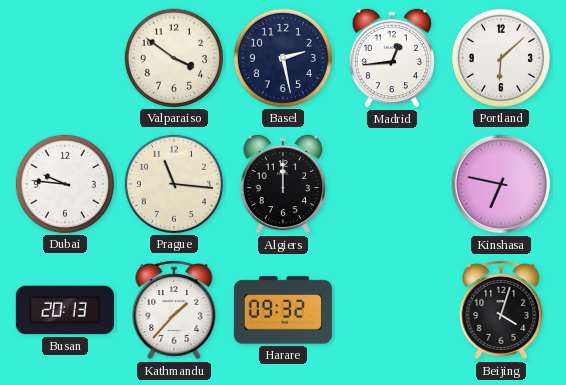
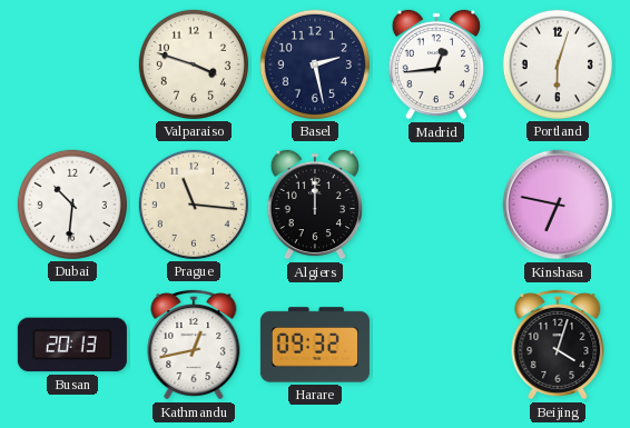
Valparaiso: 3:51 -> 3:48 (194, 64)
Portland: 6:08 -> 6:03 (558, 64)
Dubai: 9:46 -> 10:31 (72, 205)
Kathmandu: 1:37 -> 12:43 (194, 345)
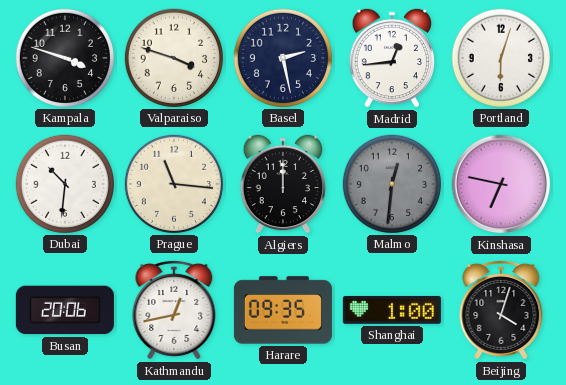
Kampala: none -> 3:48 (65, 58)
Malmo: none -> 12:31 (392, 184)
Busan: 20:13 -> 20:06 (65, 310)
Harare: 09:32 -> 09:35 (283, 310)
Shanghai: none -> 1:00 (392, 310)
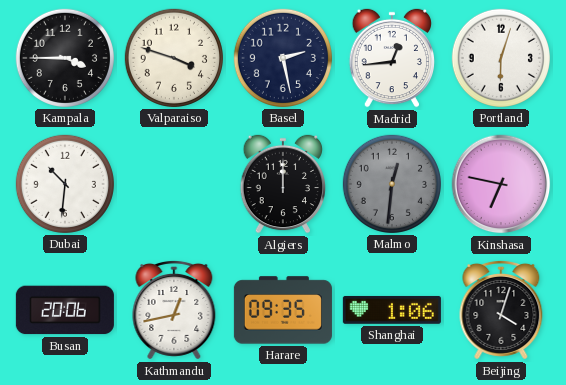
Kampala: 3:48 -> 3:45 (65, 58)
Prague: 11:16 -> none (174, 184)
Shanghai: 1:00 -> 1:06 (392, 310)
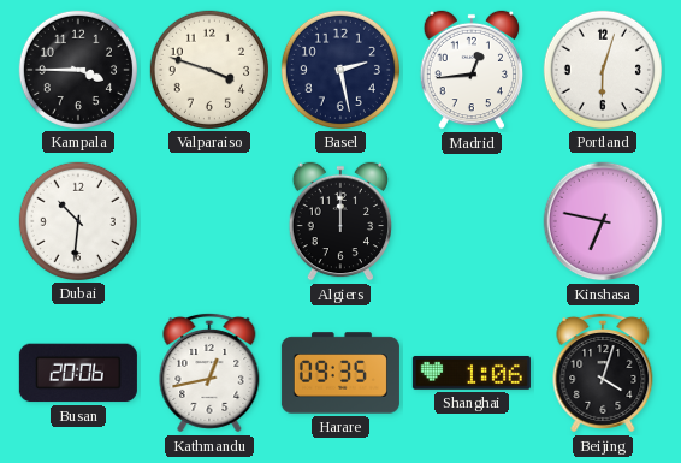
Malmo: 12:31 -> none (392, 184)
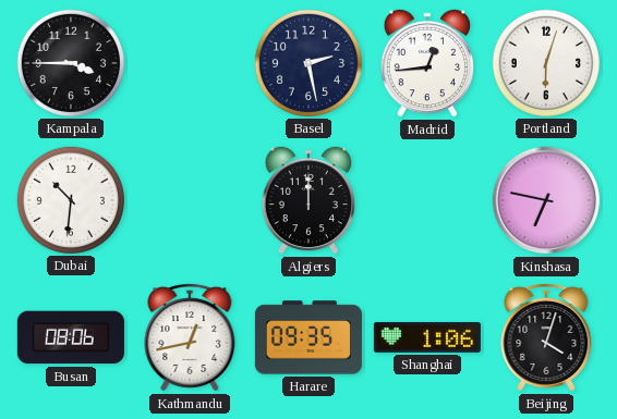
Valparaiso: 3:48 -> none (209, 70)
Busan: 20:06 -> 08:06 (71, 337)
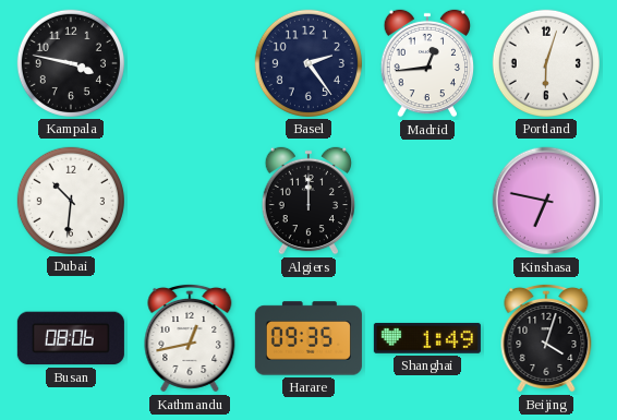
Kampala: 3:45 -> 3:47 (71, 63)
Basel: 2:28 -> 2:24 (308, 63)
Shanghai: 1:06 -> 1:49 (427, 338)
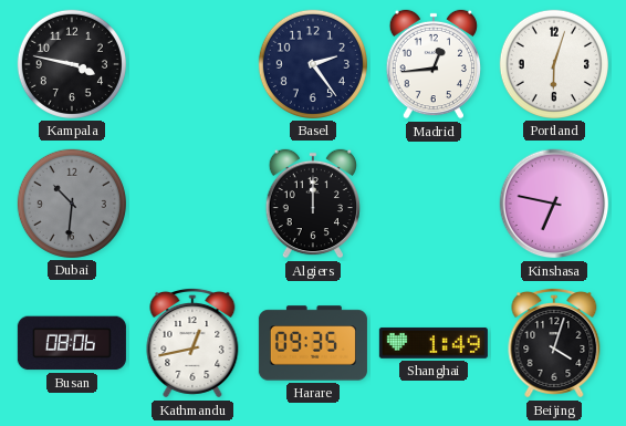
Dubai dial: white -> grey (72, 204)
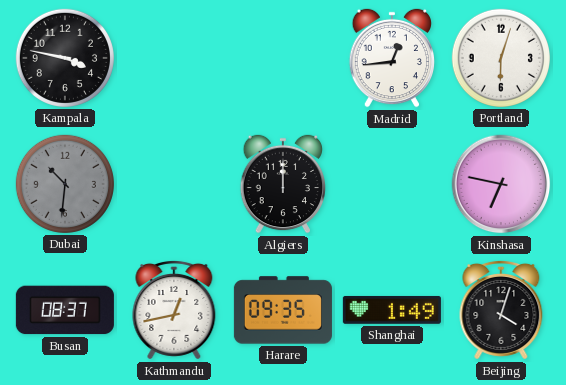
Basel: 2:24 -> none (313, 64)
Busan: 08:06 -> 08:37 (65, 310)
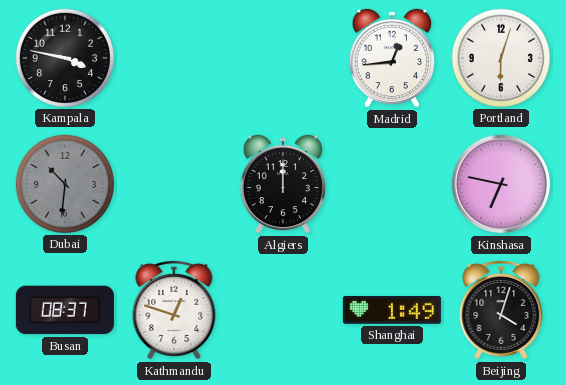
Kathmandu: 12:43 -> 12:48 (174, 310)
Harare: 09:35 -> none (283, 310)
